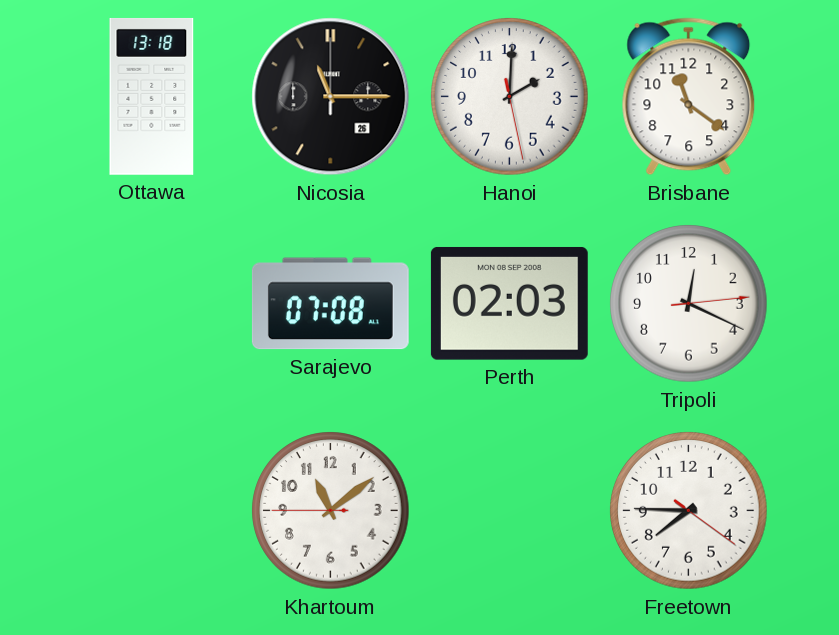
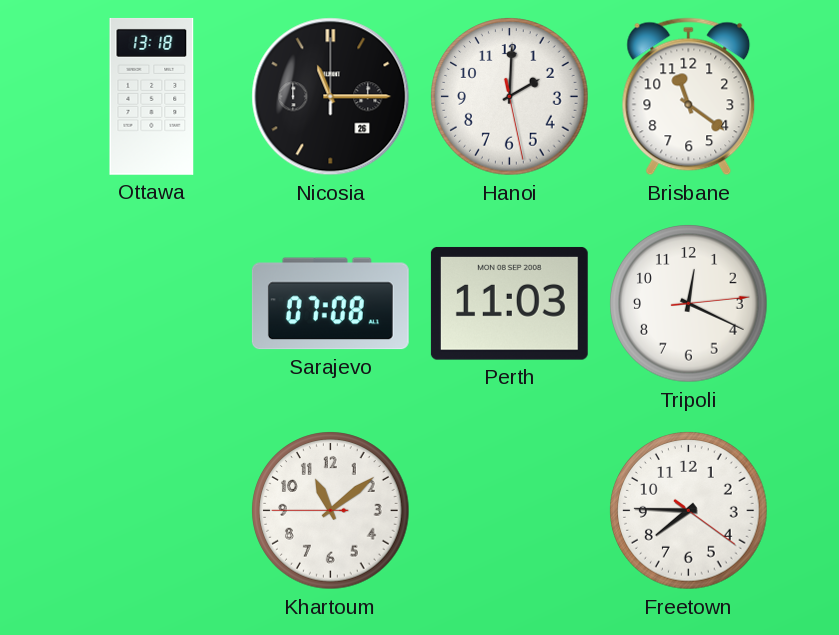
Perth: 02:03 -> 11:03 (509, 303)
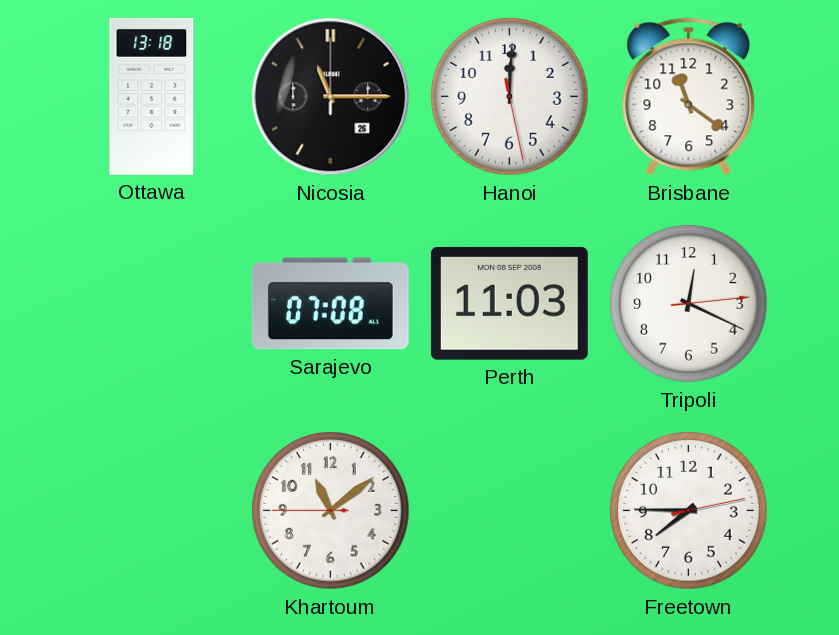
Hanoi: 2:00 -> 12:00 (510, 97)
Freetown: 7:45:21 -> 7:45:13 (689, 511)
